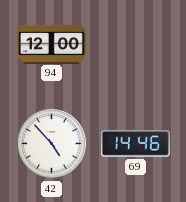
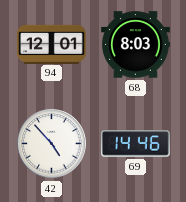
94: 12:00 -> 12:01 (52, 44)
68: none -> 8:03 (136, 45)
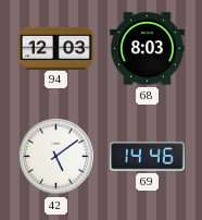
94: 12:01 -> 12:03 (56, 48)
42: 4:53 -> 5:09 (56, 157)
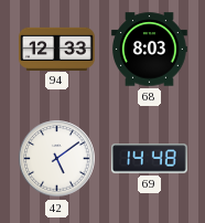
94: 12:03 -> 12:33 (57, 49)
69: 14:46 -> 14:48 (150, 159)
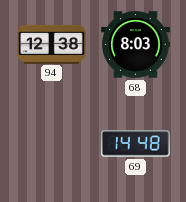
94: 12:33 -> 12:38 (52, 44)
42: 5:09 -> none (57, 159)
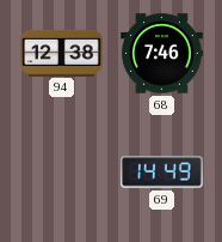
68: 8:03 -> 7:46 (162, 54)
69: 14:48 -> 14:49 (162, 173)
